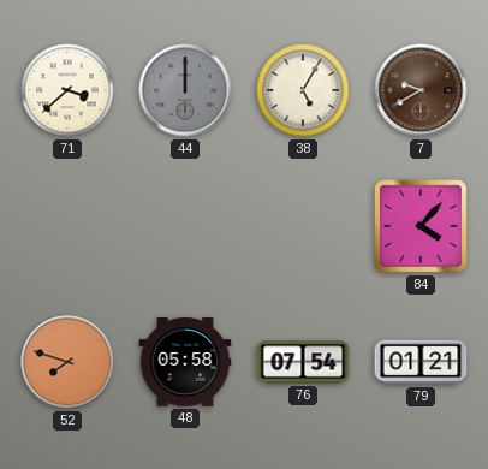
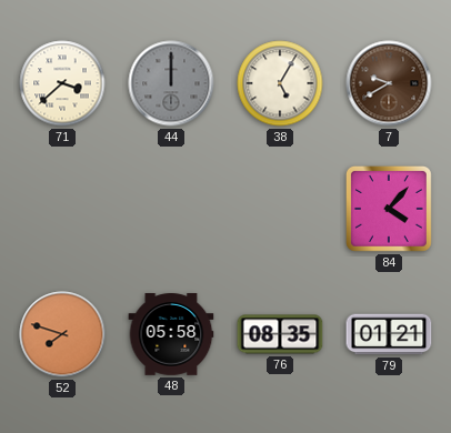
76: 07:54 -> 08:35 (280, 334)
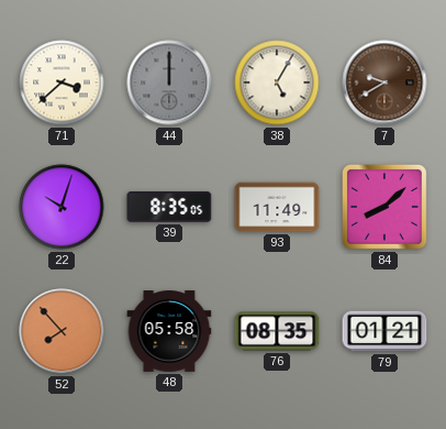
22: none -> 10:03 (62, 207)
39: none -> 8:35 (169, 207)
93: none -> 11:49 (277, 207)
84: 4:07 -> 8:08 (384, 207)
52: 7:48 -> 7:53 (62, 331)
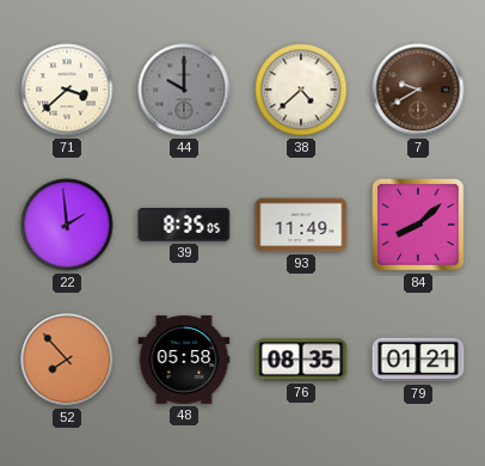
44: 12:00 -> 10:00 (184, 90)
38: 5:05 -> 4:38 (301, 90)
22: 10:03 -> 1:59 (67, 225)
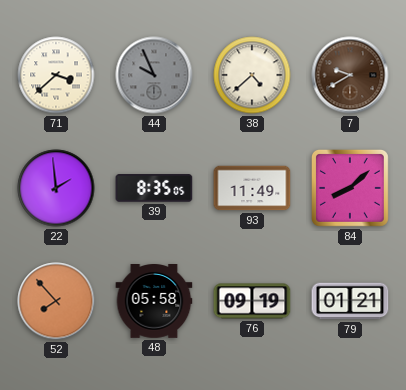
44: 10:00 -> 9:56 (154, 75)
76: 08:35 -> 09:19 (252, 301)
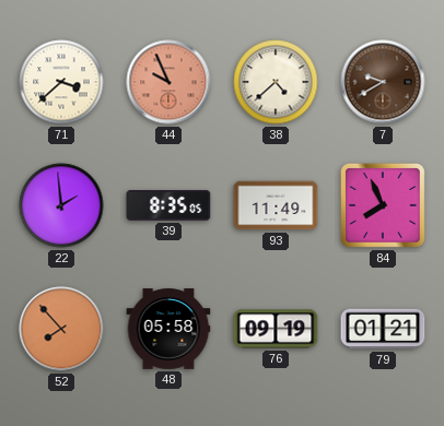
44 dial: grey -> salmon (168, 82)
84: 8:08 -> 7:56 (383, 205)
